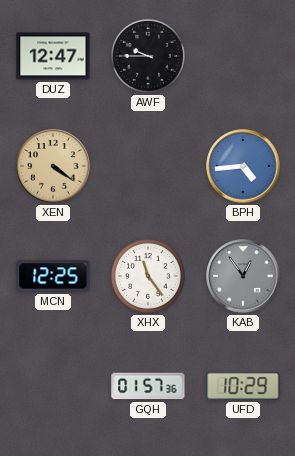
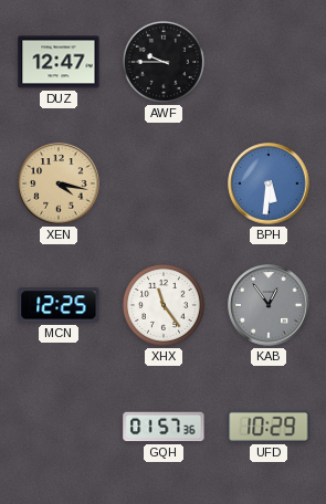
XEN: 4:21 -> 4:17 (59, 183)
BPH: 4:44 -> 5:31 (269, 183)
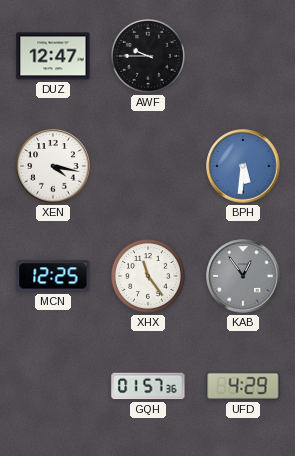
XEN dial: champagne -> white (53, 166)
UFD: 10:29 -> 4:29 (243, 386)
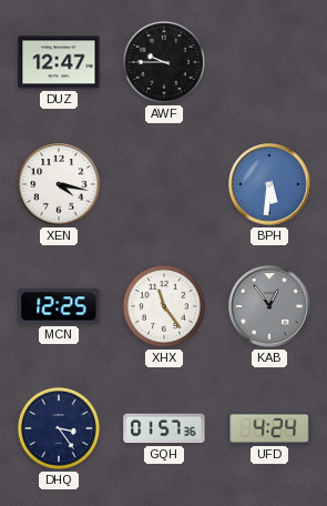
DHQ: none -> 3:24 (59, 428)
UFD: 4:29 -> 4:24 (269, 428)
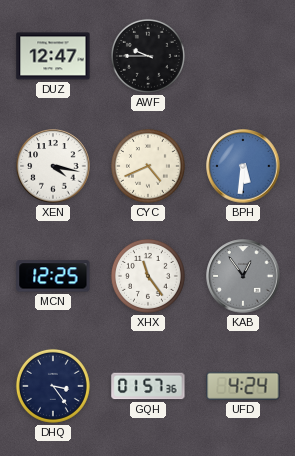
CYC: none -> 4:41 (148, 166)
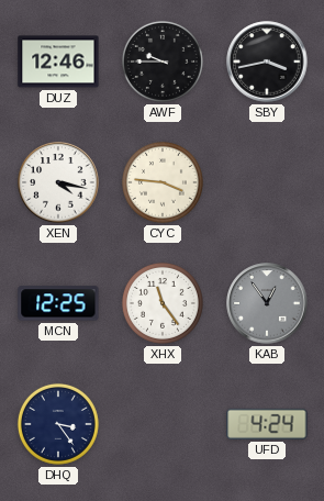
DUZ: 12:47 -> 12:46 (58, 62)
SBY: none -> 3:43 (267, 62)
CYC: 4:41 -> 3:46 (163, 182)
BPH: 5:31 -> none (243, 166)
GQH: 01:57 -> none (148, 386)
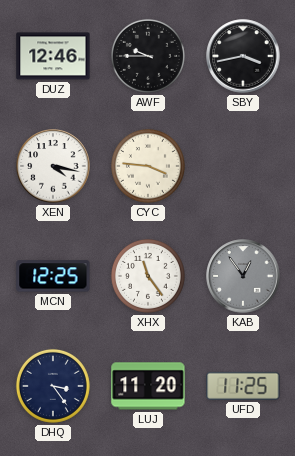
LUJ: none -> 11:20 (148, 386)
UFD: 4:24 -> 11:25 (243, 386)
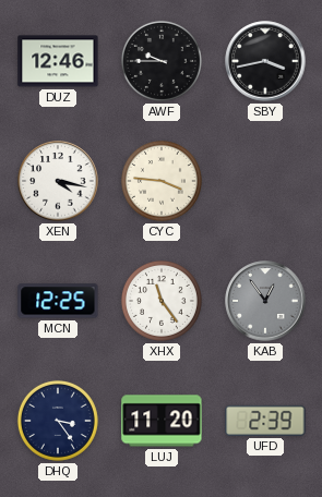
UFD: 11:25 -> 2:39 (265, 421)
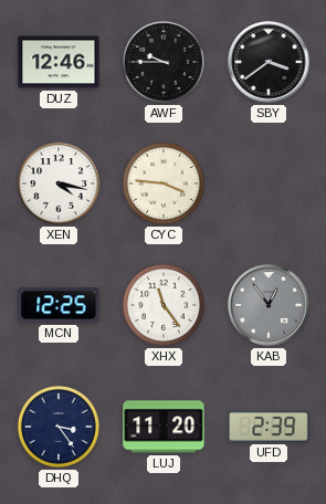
SBY: 3:43 -> 3:39 (269, 62)
